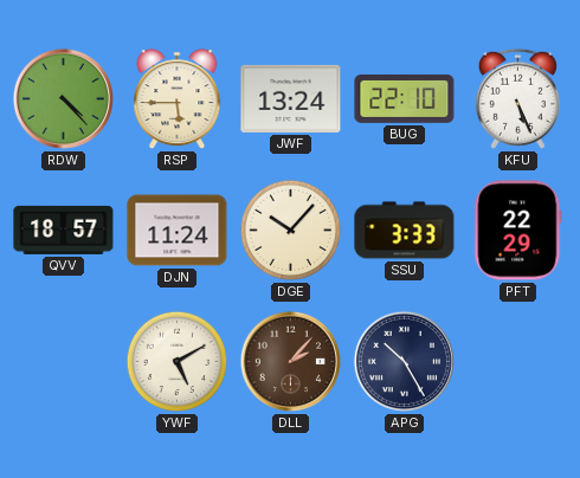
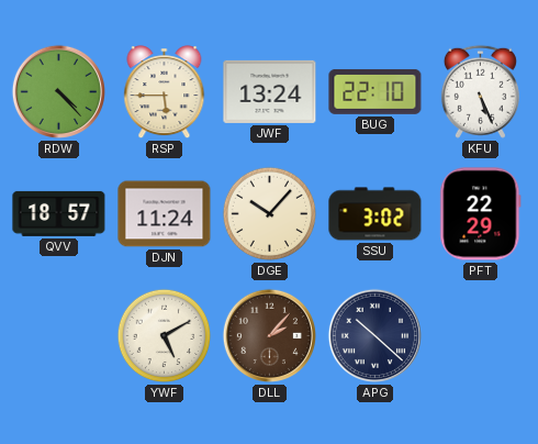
SSU: 3:33 -> 3:02 (376, 214)
APG: 10:25 -> 10:22 (374, 335)
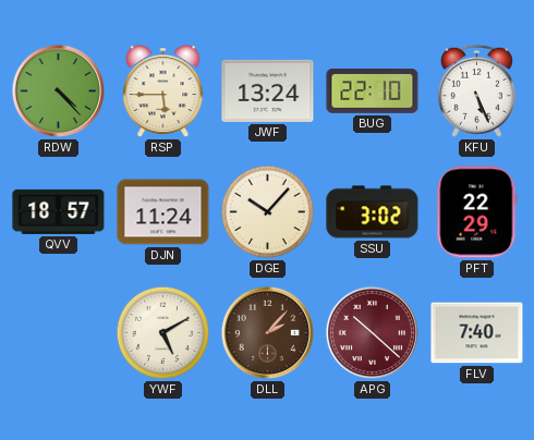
APG dial: navy -> burgundy (372, 332)
FLV: none -> 7:40 (477, 333)
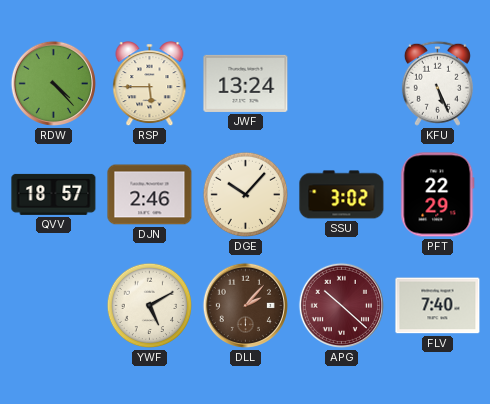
BUG: 22:10 -> none (373, 90)
DJN: 11:24 -> 2:46 (150, 195)
